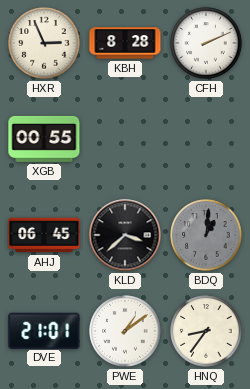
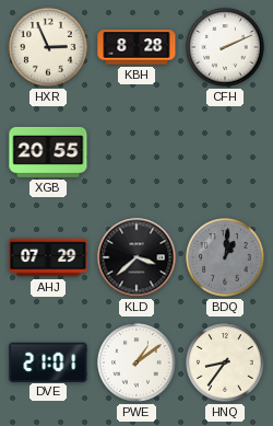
XGB: 00:55 -> 20:55 (48, 152)
AHJ: 06:45 -> 07:29 (48, 257)
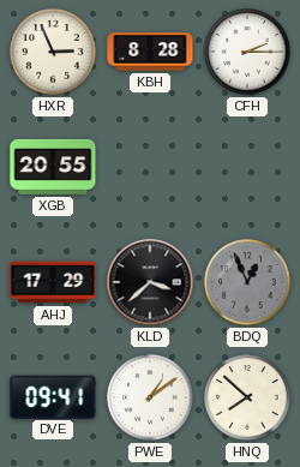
CFH: 2:11 -> 2:15 (247, 52)
AHJ: 07:29 -> 17:29 (53, 282)
BDQ: 1:01 -> 12:56 (247, 282)
DVE: 21:01 -> 09:41 (53, 396)
HNQ: 8:36 -> 7:52 (247, 397)
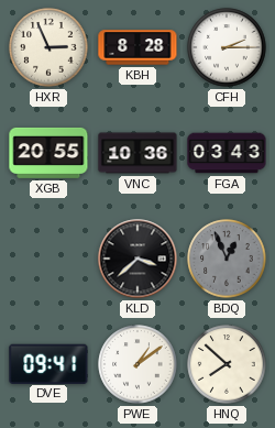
VNC: none -> 10:36 (137, 153)
FGA: none -> 03:43 (227, 153)
AHJ: 17:29 -> none (53, 282)
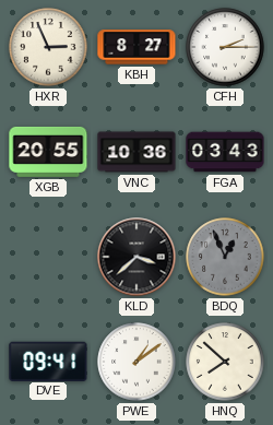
KBH: 8:28 -> 8:27 (136, 47)
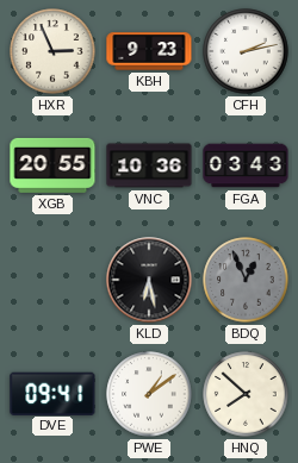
KBH: 8:27 -> 9:23 (149, 51)
CFH: 2:15 -> 2:13 (246, 51)
KLD: 3:38 -> 6:28 (149, 280)
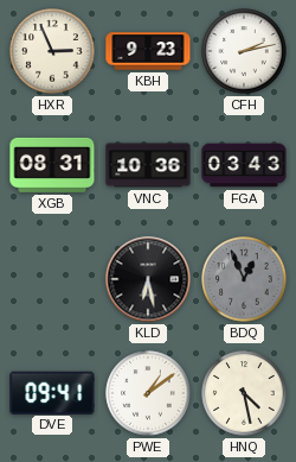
XGB: 20:55 -> 08:31 (52, 165)
HNQ: 7:52 -> 4:28 (244, 393)
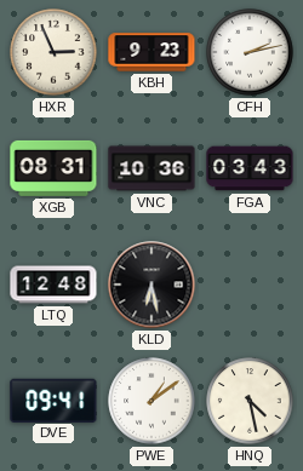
LTQ: none -> 12:48 (53, 285)
BDQ: 12:56 -> none (244, 279)
